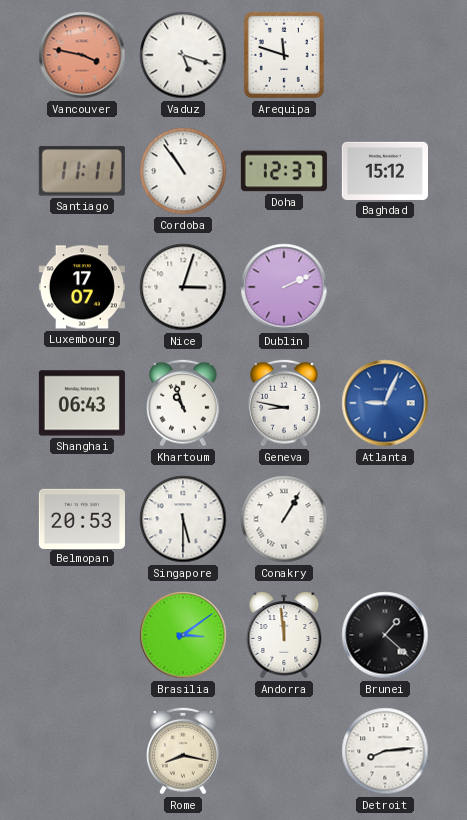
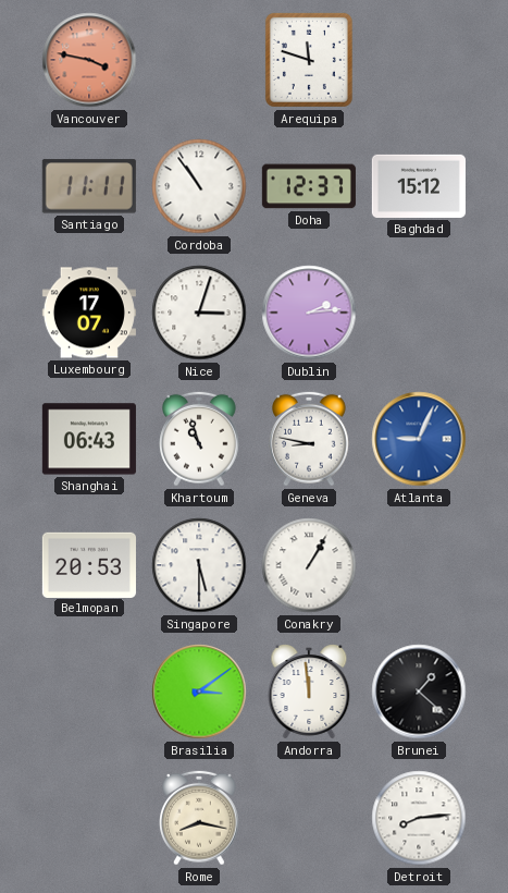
Vaduz: 5:18 -> none (183, 55)
Dublin: 2:11 -> 2:14 (309, 313)
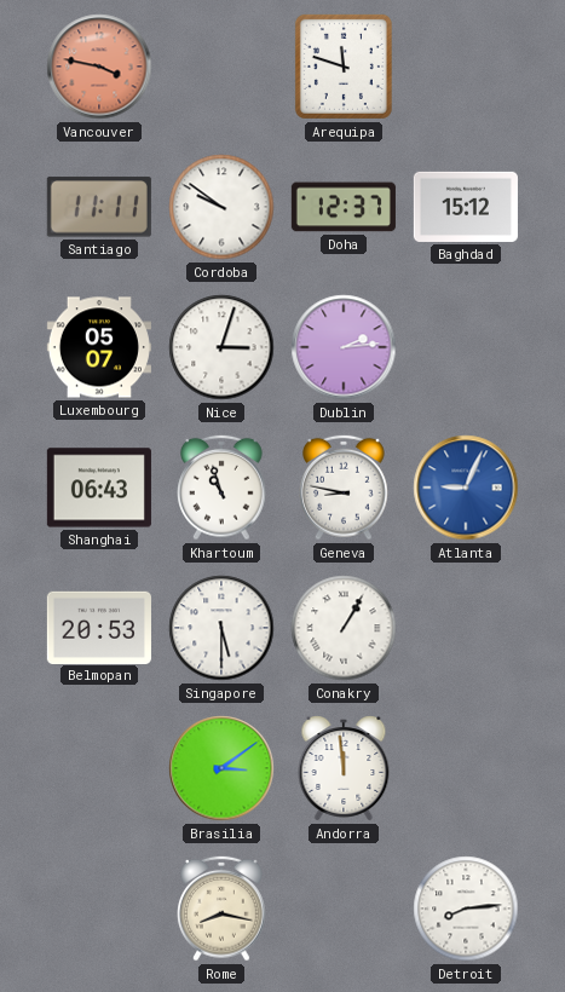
Cordoba: 10:54 -> 9:51 (221, 207)
Luxembourg: 17:07 -> 05:07 (99, 347)
Brunei: 1:22 -> none (419, 692)
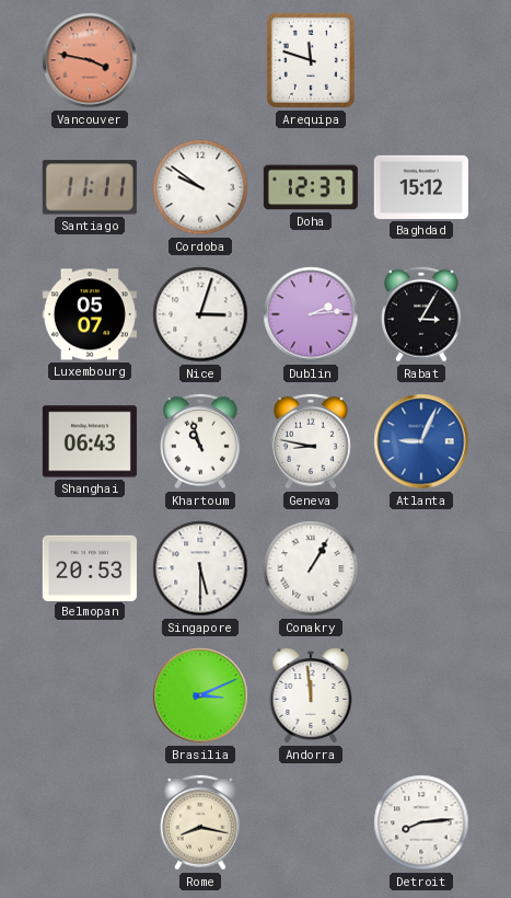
Rabat: none -> 3:05 (422, 314)
Brasilia: 3:09 -> 3:11 (200, 695)
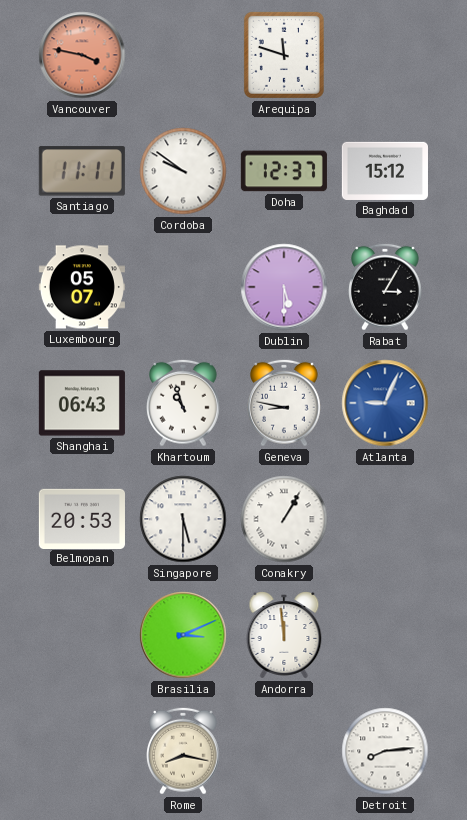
Nice: 3:03 -> none (200, 314)
Dublin: 2:14 -> 5:30 (284, 287)
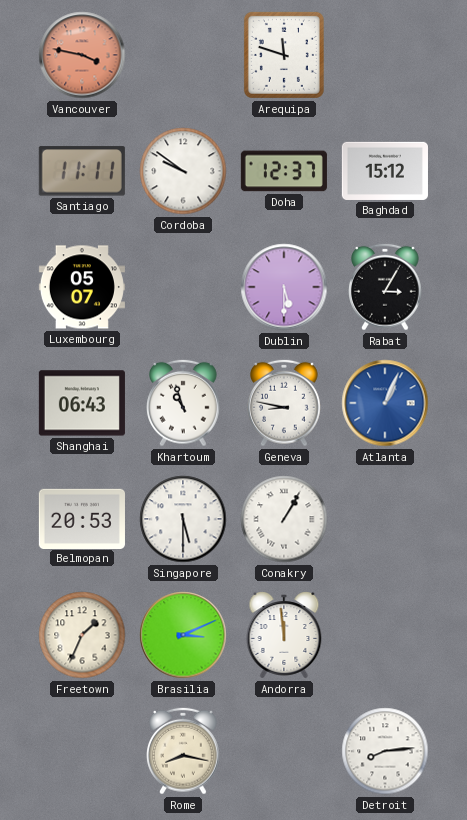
Atlanta: 9:04 -> 1:04 (385, 403)
Freetown: none -> 1:34 (82, 635)
